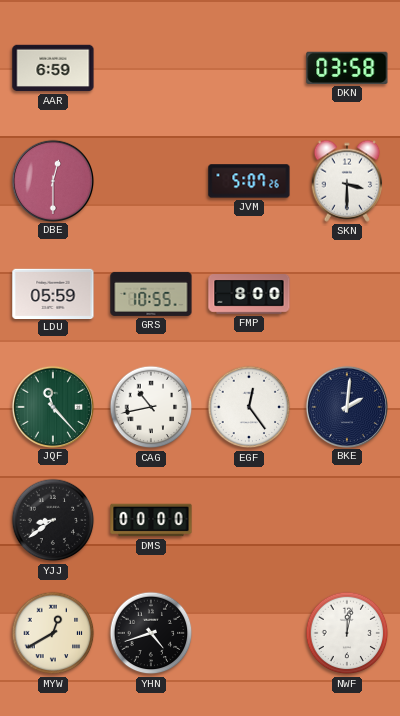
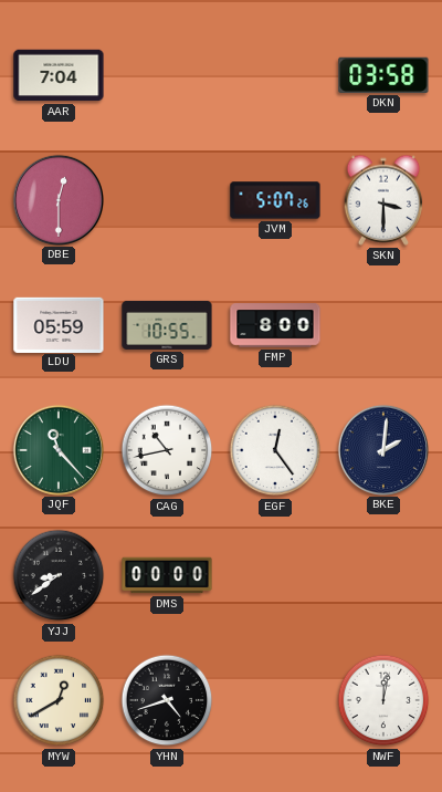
AAR: 6:59 -> 7:04 (59, 75)
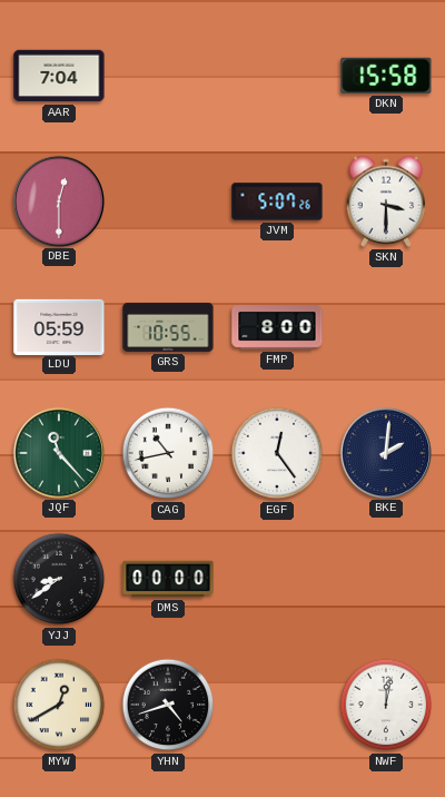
DKN: 03:58 -> 15:58 (386, 76)
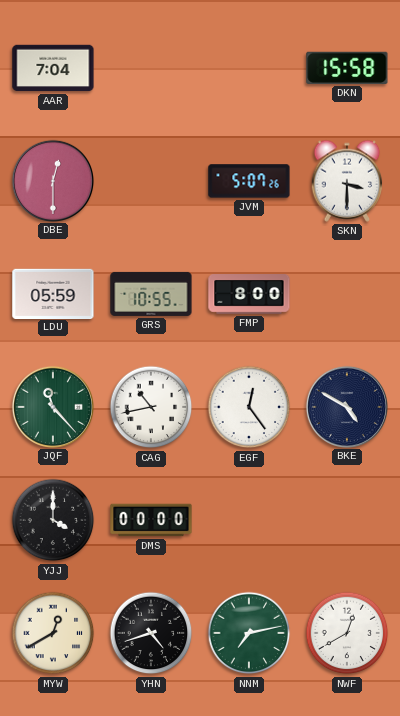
BKE: 2:01 -> 4:50 (346, 406)
YJJ: 8:39 -> 4:00 (53, 520)
NNM: none -> 7:13 (249, 633)
NWF: 12:02 -> 12:40 (347, 633)
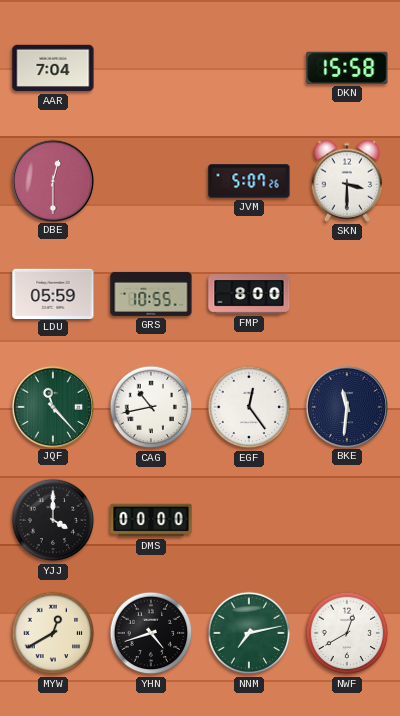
BKE: 4:50 -> 11:31 (346, 406)
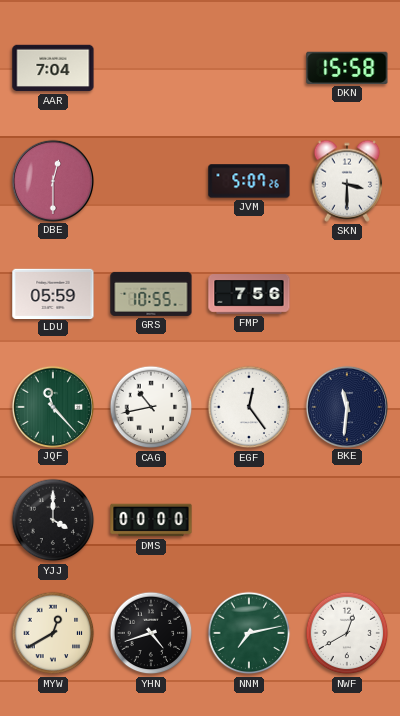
FMP: 8:00 -> 7:56 (249, 294)
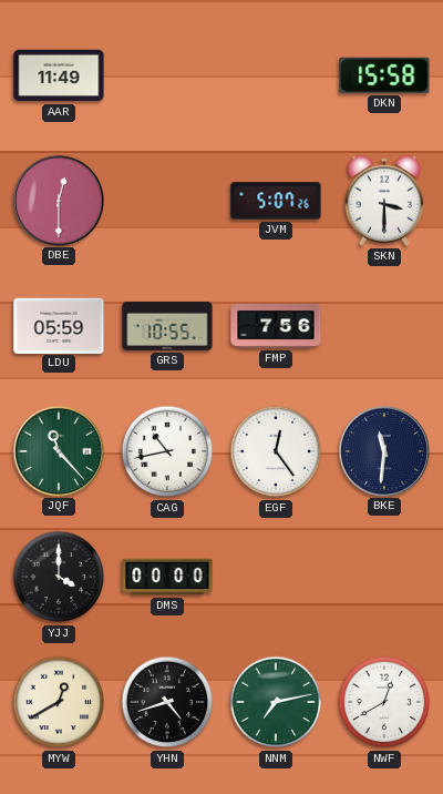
AAR: 7:04 -> 11:49 (59, 75)
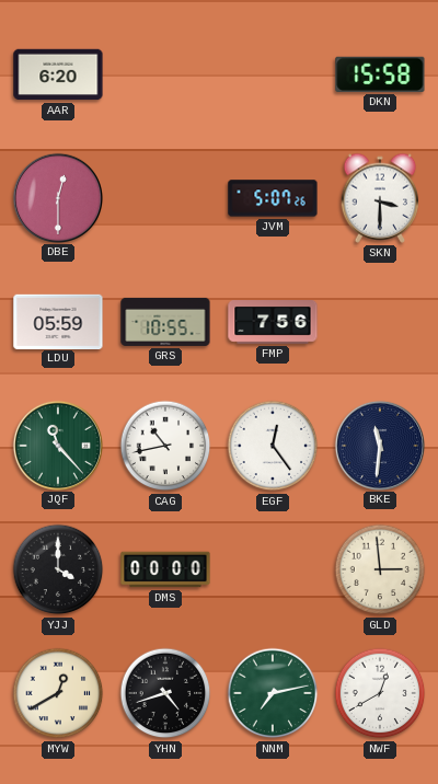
AAR: 11:49 -> 6:20 (58, 74)
GLD: none -> 2:59 (380, 569)
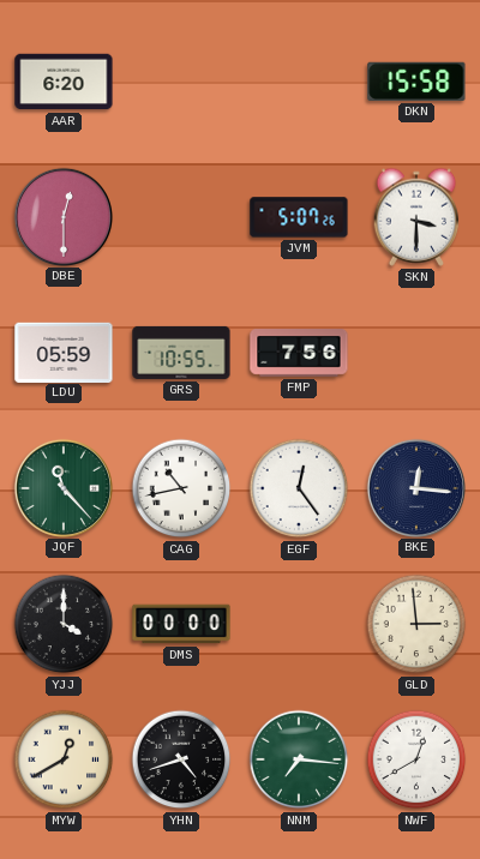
BKE: 11:31 -> 12:16 (415, 487)
NNM: 7:13 -> 7:16 (299, 759)
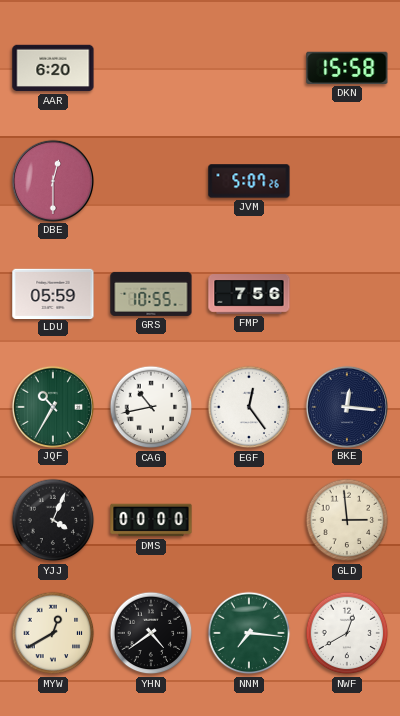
SKN: 3:30 -> none (416, 217)
JQF: 11:23 -> 10:35 (52, 406)
YJJ: 4:00 -> 4:04 (53, 520)
YHN: 4:42 -> 4:39 (151, 633)
